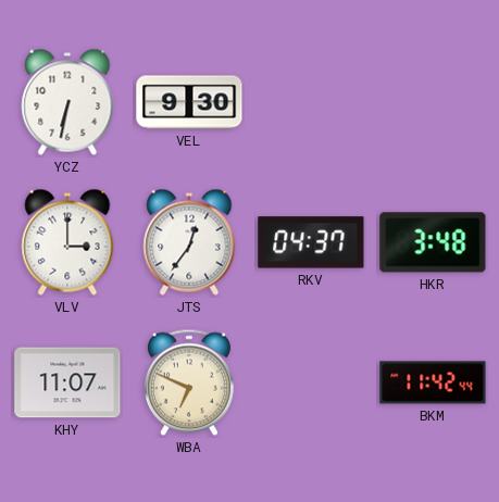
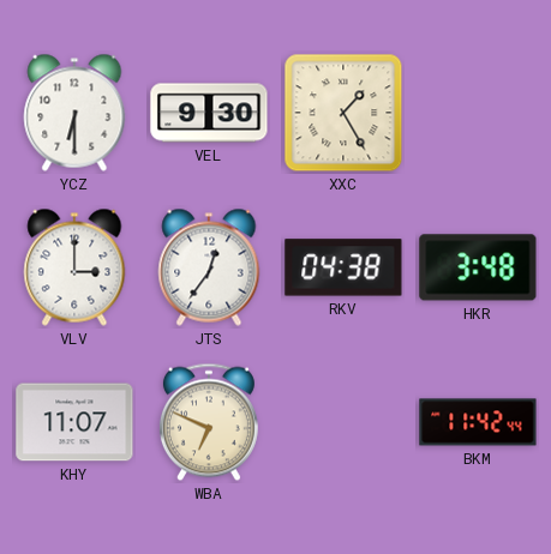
YCZ: 6:32 -> 6:30 (74, 113)
XXC: none -> 1:25 (343, 113)
RKV: 04:37 -> 04:38 (343, 267)
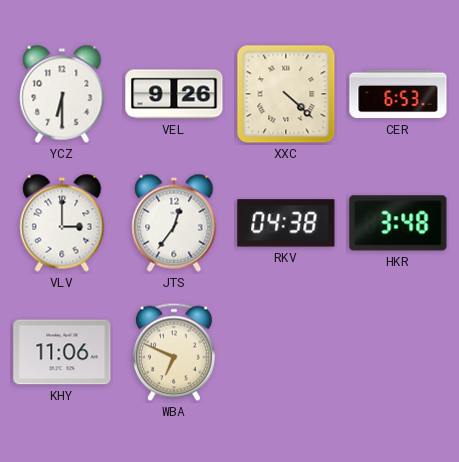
VEL: 9:30 -> 9:26 (174, 94)
XXC: 1:25 -> 4:22 (286, 94)
CER: none -> 6:53 (398, 94)
KHY: 11:07 -> 11:06 (62, 352)
BKM: 11:42 -> none (478, 422)
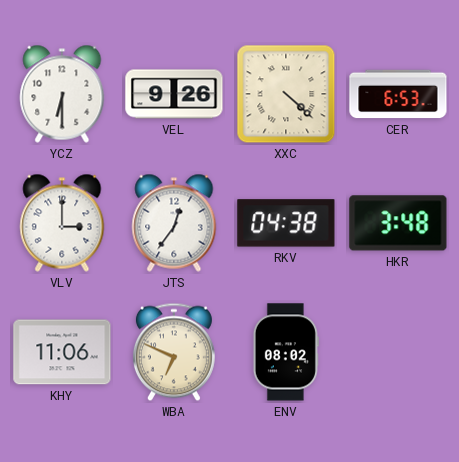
ENV: none -> 08:02 (286, 352)
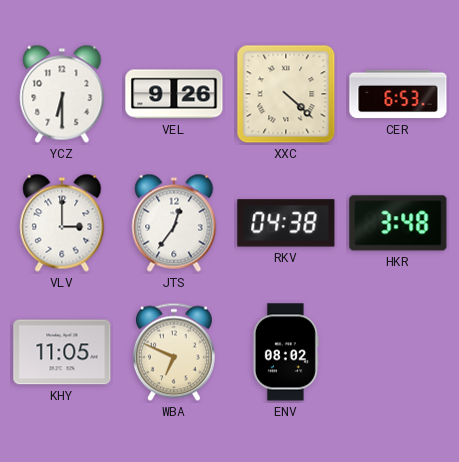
KHY: 11:06 -> 11:05 (62, 352)
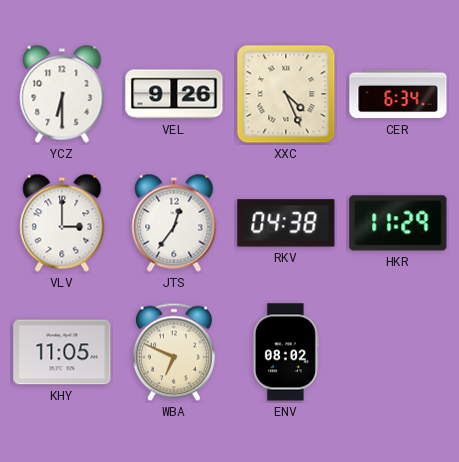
XXC: 4:22 -> 4:26 (286, 94)
CER: 6:53 -> 6:34 (398, 94)
HKR: 3:48 -> 11:29 (398, 223)
